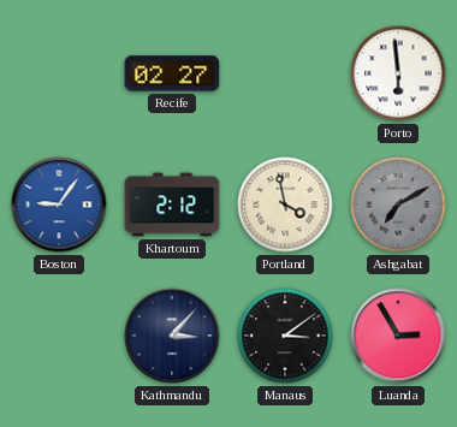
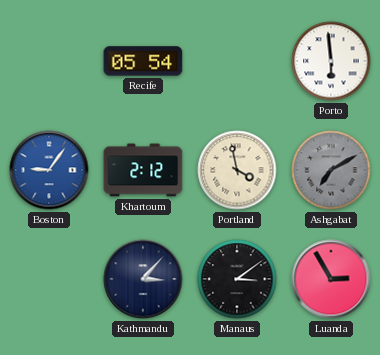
Recife: 02:27 -> 05:54 (143, 61)
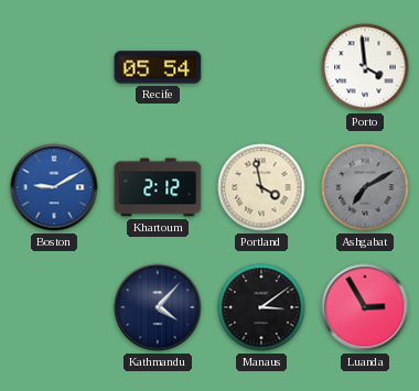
Porto: 5:59 -> 3:59 (365, 67)
Boston: 9:06 -> 9:10 (54, 187)
Kathmandu: 3:07 -> 4:07 (158, 307)
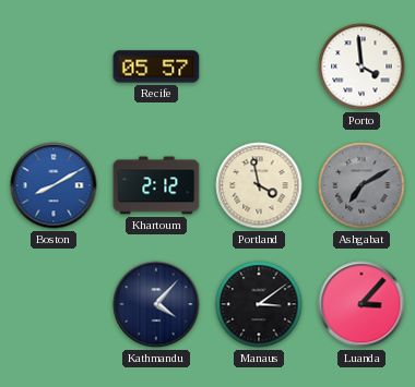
Recife: 05:54 -> 05:57 (156, 66)
Boston: 9:10 -> 8:10 (54, 185)
Luanda: 2:55 -> 3:07 (361, 304)
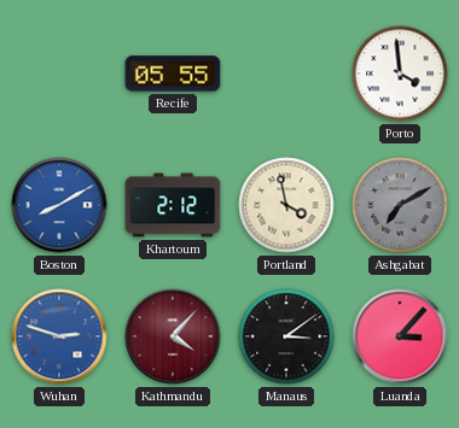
Recife: 05:57 -> 05:55 (173, 74)
Wuhan: none -> 2:48 (59, 336)
Kathmandu dial: navy -> burgundy (173, 336)
